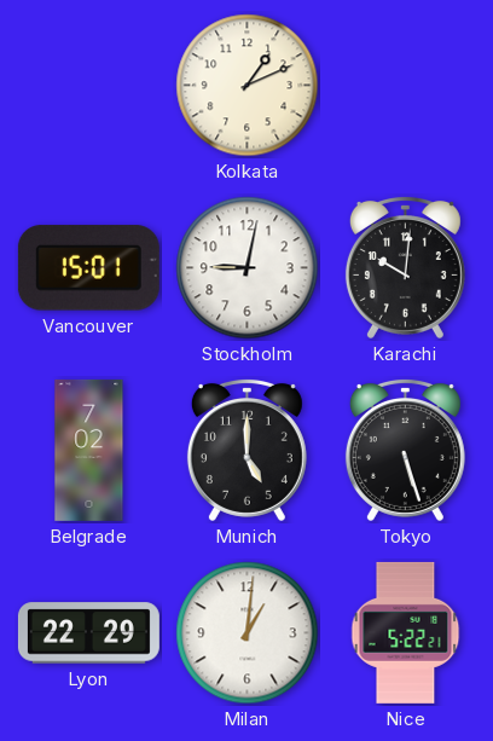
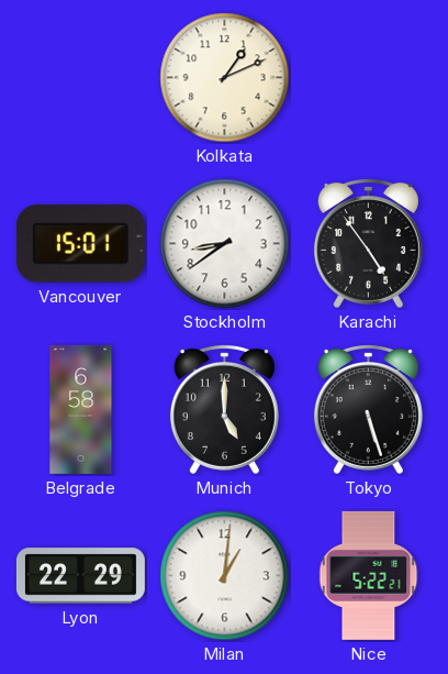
Stockholm: 9:02 -> 8:39 (225, 244)
Karachi: 10:01 -> 4:54 (368, 244)
Belgrade: 7:02 -> 6:58 (81, 409)
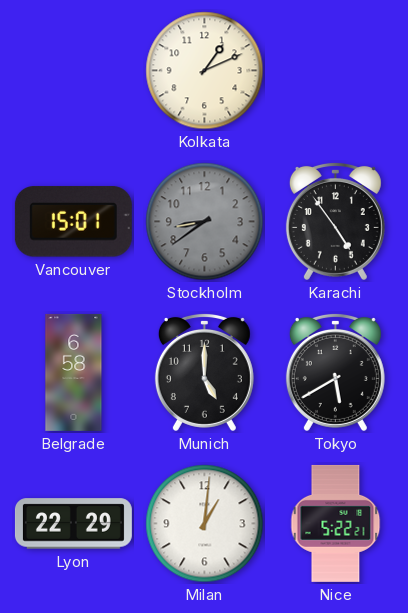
Stockholm dial: white -> grey (205, 222)
Tokyo: 5:27 -> 5:40 (335, 373)
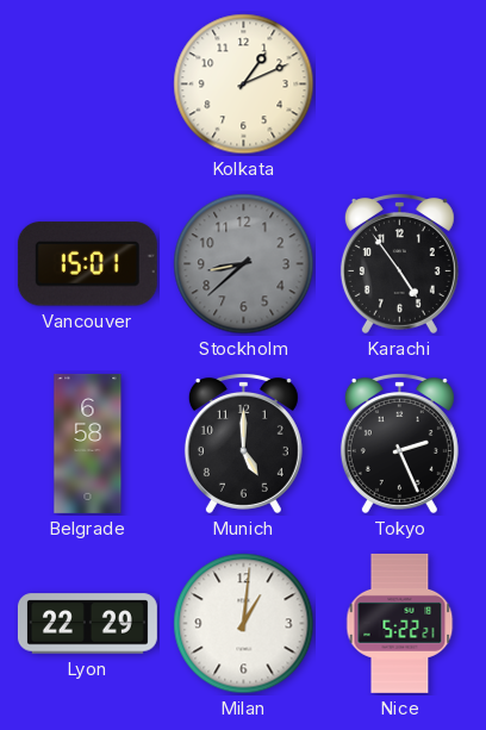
Stockholm: 8:39 -> 8:38 (244, 264)
Tokyo: 5:40 -> 2:26 (399, 444)
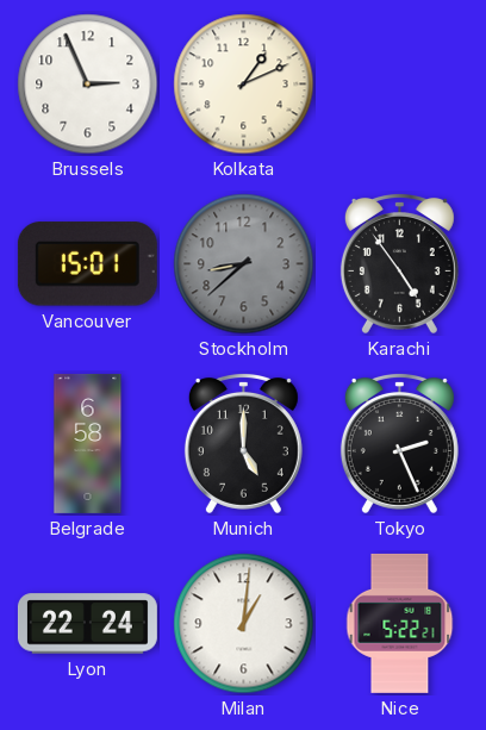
Brussels: none -> 2:56 (88, 85)
Lyon: 22:29 -> 22:24 (87, 624)
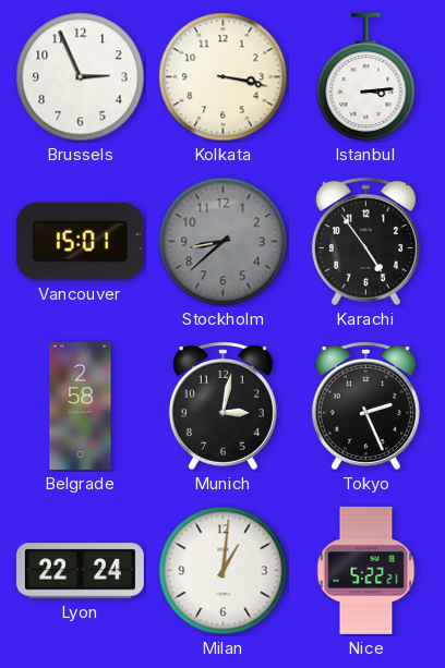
Kolkata: 1:11 -> 3:17 (224, 77)
Istanbul: none -> 3:14 (366, 77)
Belgrade: 6:58 -> 2:58 (81, 405)
Munich: 5:00 -> 3:02 (222, 406)
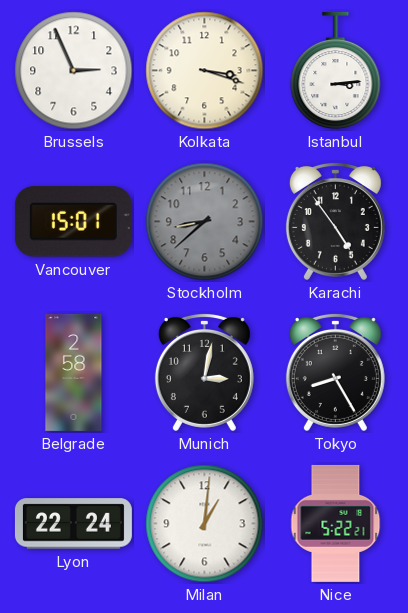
Kolkata: 3:17 -> 3:18 (205, 71)
Tokyo: 2:26 -> 8:25 (335, 373)
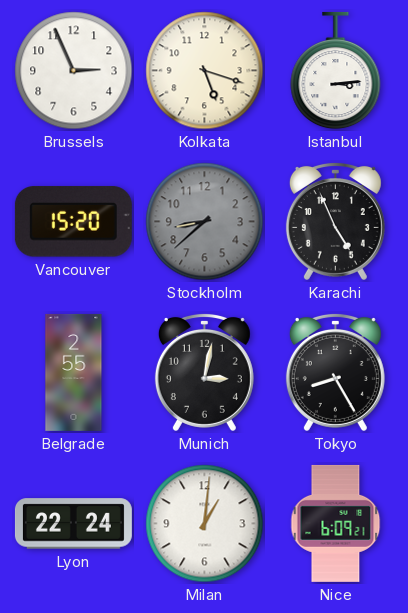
Kolkata: 3:18 -> 5:18 (205, 71)
Vancouver: 15:01 -> 15:20 (73, 222)
Karachi: 4:54 -> 4:56 (335, 222)
Belgrade: 2:58 -> 2:55 (74, 372)
Nice: 5:22 -> 6:09 (336, 523)
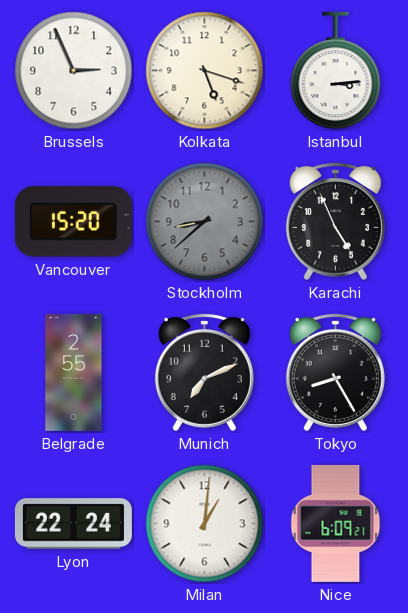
Munich: 3:02 -> 7:11 (204, 373)
